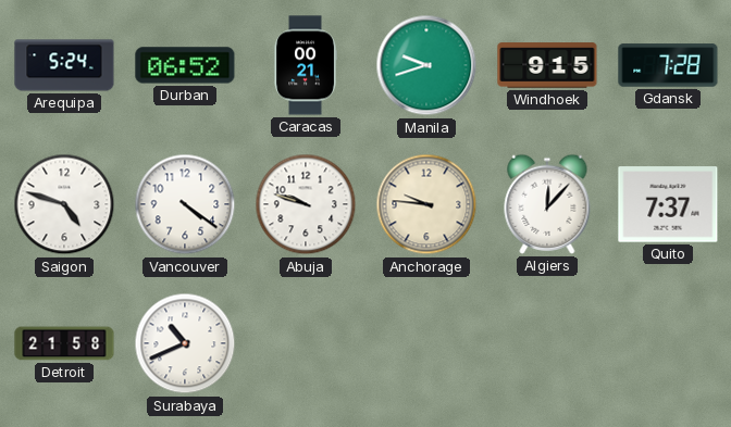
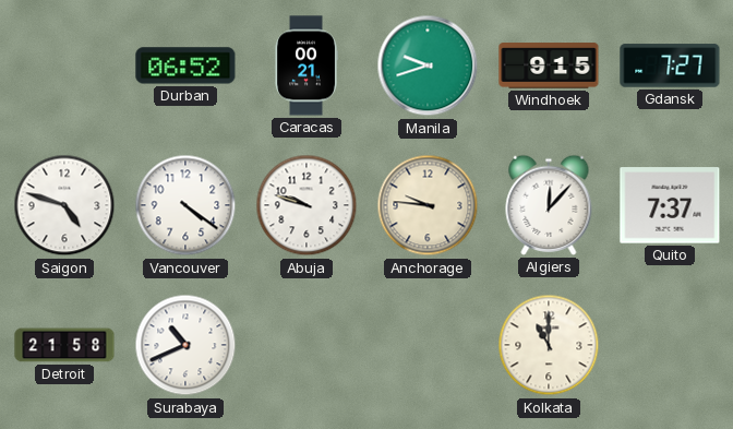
Arequipa: 5:24 -> none (64, 65)
Gdansk: 7:28 -> 7:27 (670, 65)
Kolkata: none -> 11:00 (549, 345)
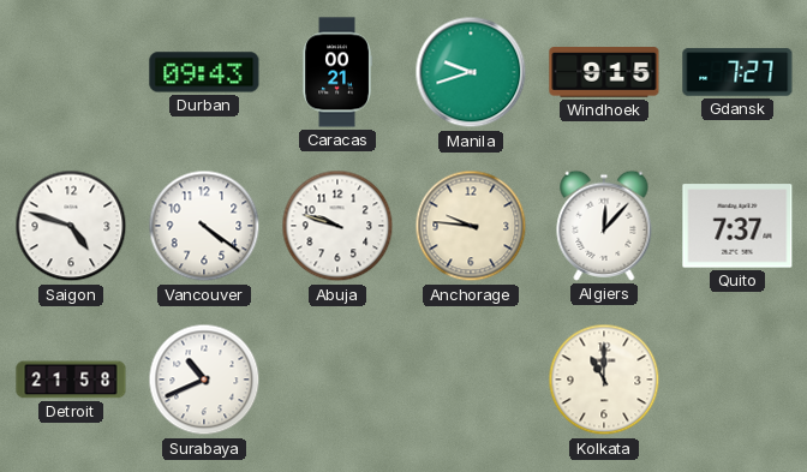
Durban: 06:52 -> 09:43 (204, 72)
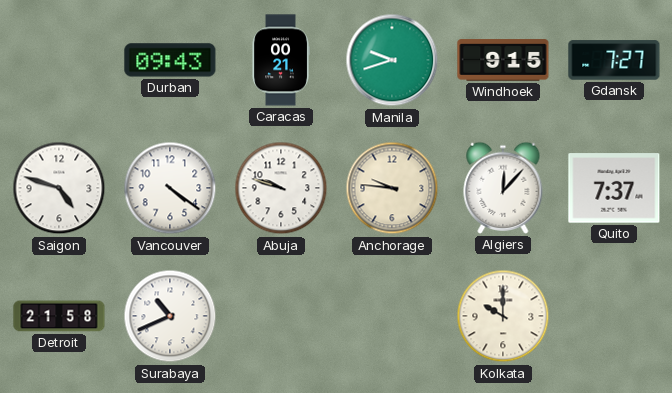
Kolkata: 11:00 -> 10:00 (503, 316)
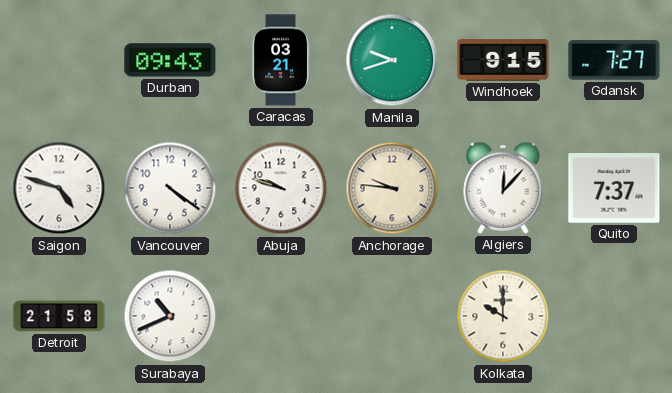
Caracas: 00:21 -> 03:21 (281, 60)
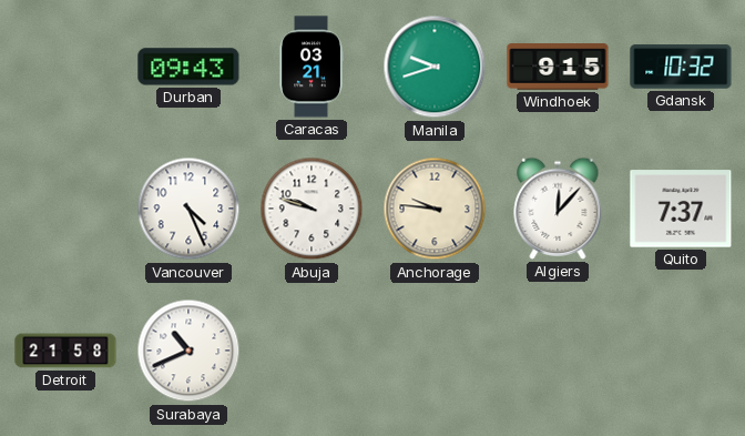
Gdansk: 7:27 -> 10:32 (681, 67)
Saigon: 4:48 -> none (59, 188)
Vancouver: 4:21 -> 4:26 (188, 209)
Kolkata: 10:00 -> none (503, 316)
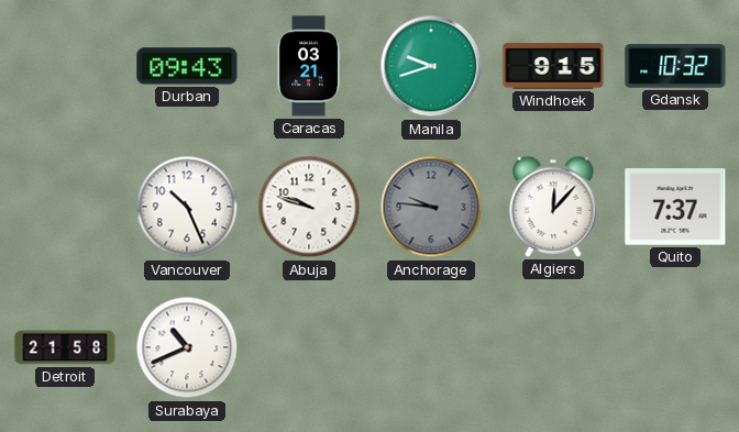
Vancouver: 4:26 -> 10:26 (187, 207)
Anchorage dial: cream -> grey (431, 207)
